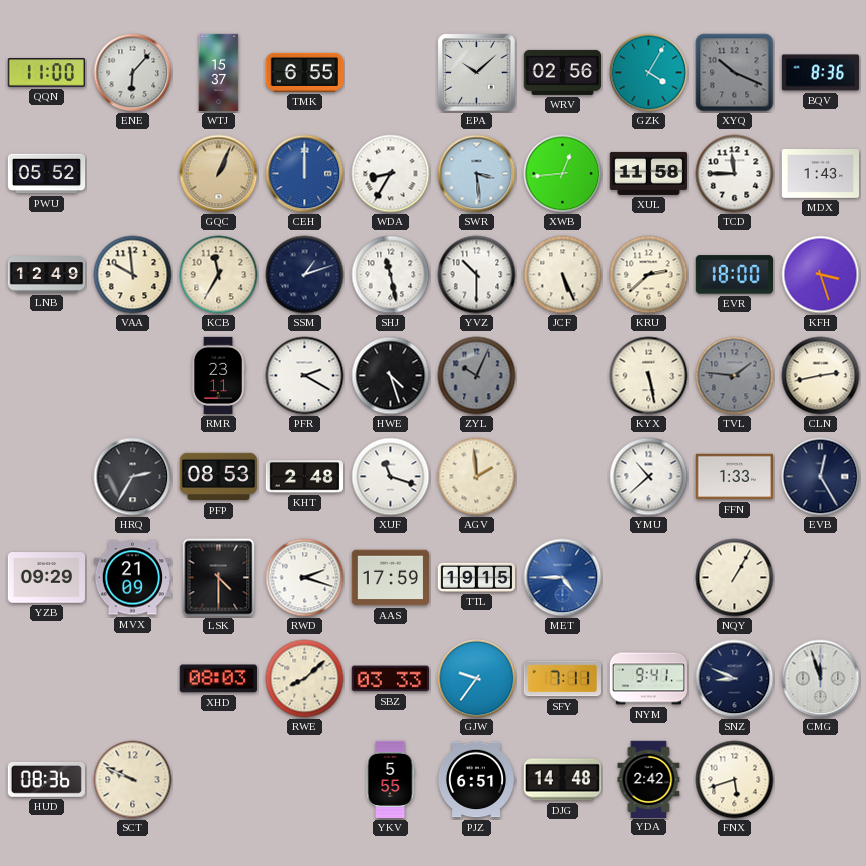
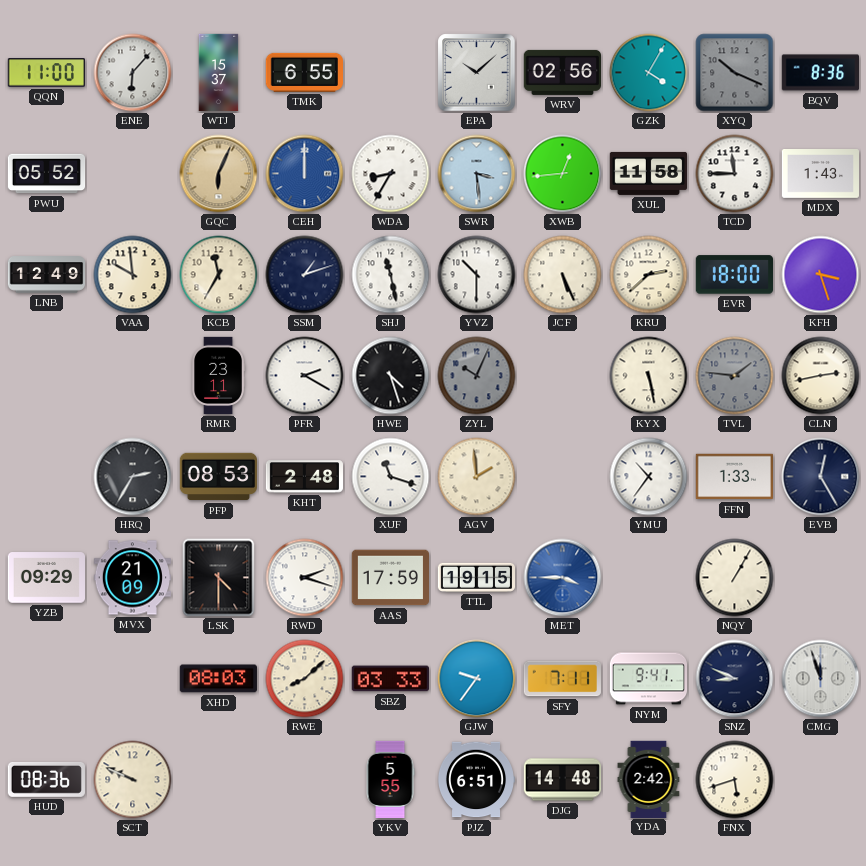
GQC: 1:04 -> 6:04 (219, 174)
YMU: 10:38 -> 10:36 (649, 477)
MET: 4:45 -> 3:45 (563, 578)
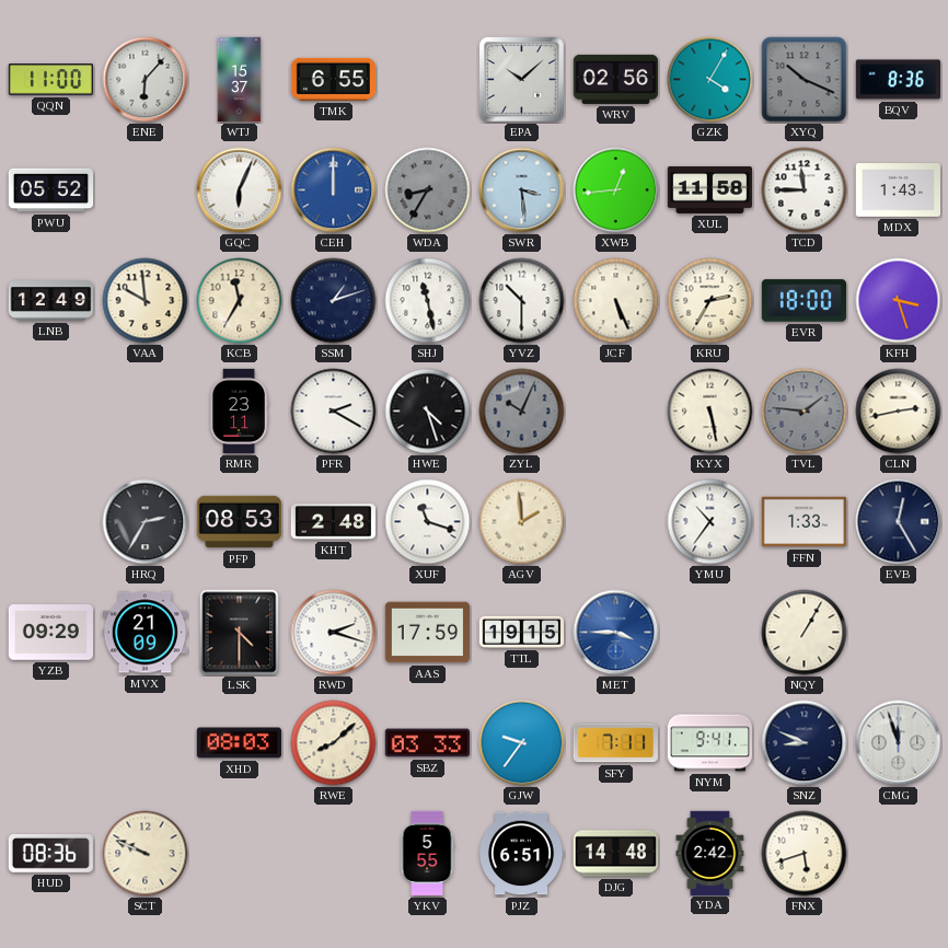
GQC dial: champagne -> white (240, 190)
WDA dial: white -> grey (428, 190)
KRU: 2:38 -> 2:35 (710, 301)
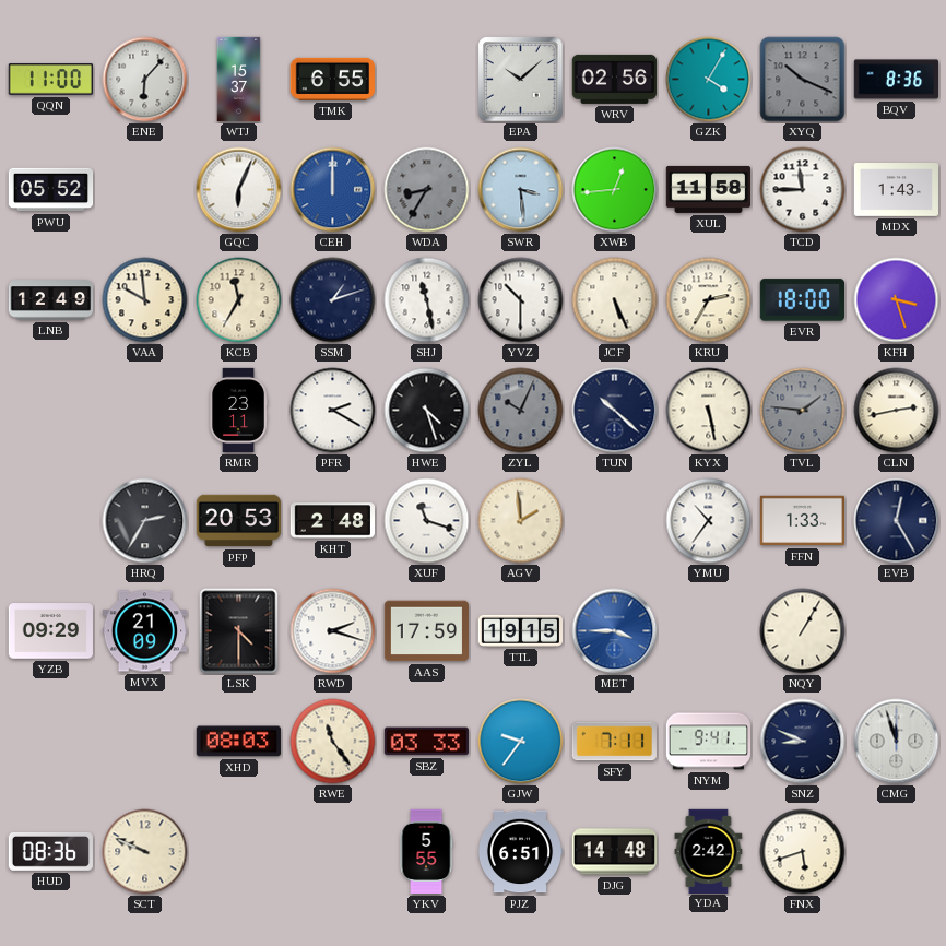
TUN: none -> 10:22 (615, 411)
PFP: 08:53 -> 20:53 (239, 521)
RWE: 8:08 -> 11:24 (333, 742)
